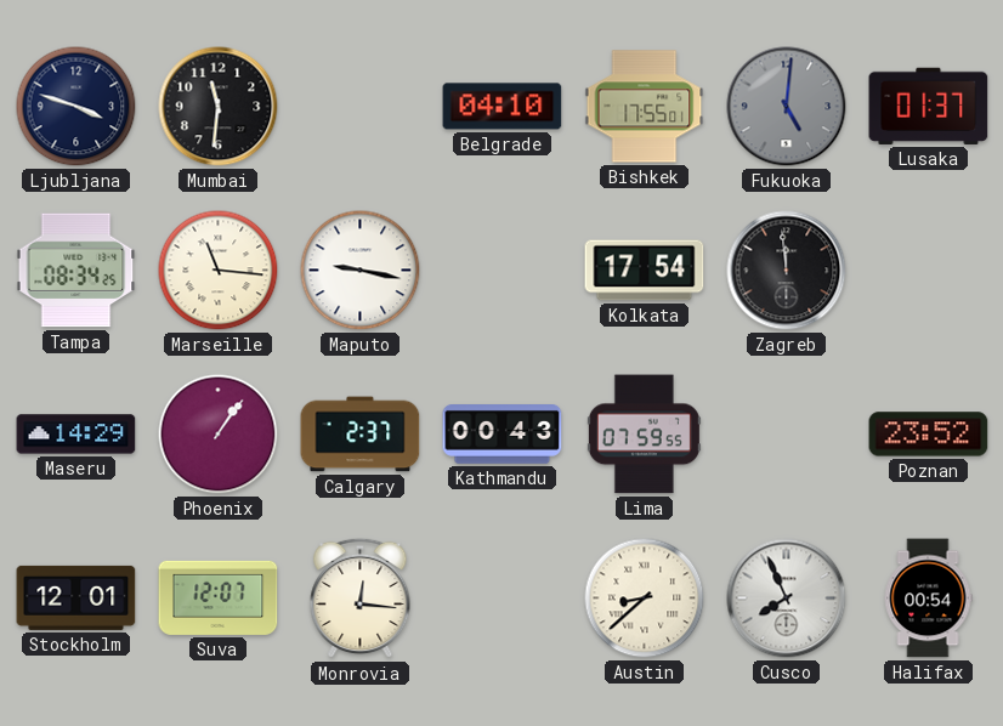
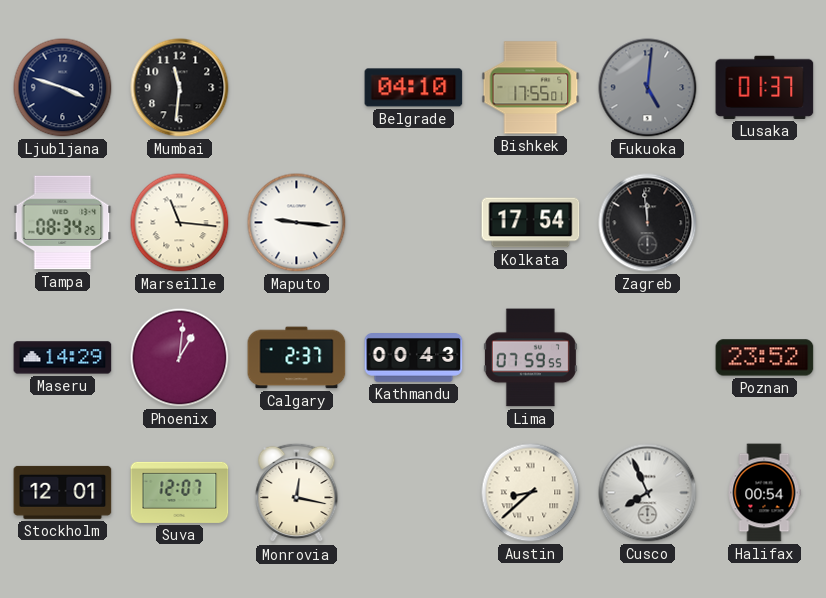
Maputo: 9:17 -> 9:16 (297, 223)
Phoenix: 1:06 -> 1:01 (180, 358)
Monrovia: 12:16 -> 12:17 (297, 493)
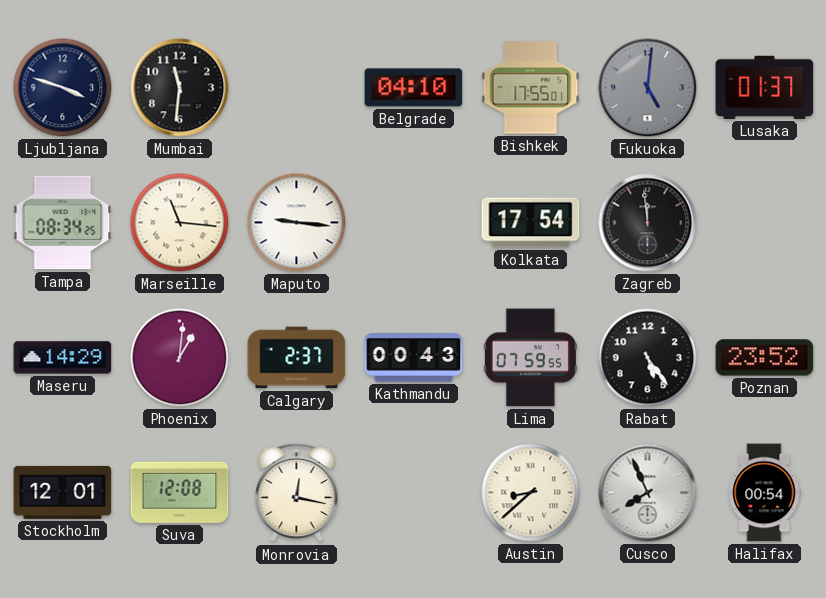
Rabat: none -> 5:24 (648, 358)
Suva: 12:07 -> 12:08 (180, 492)
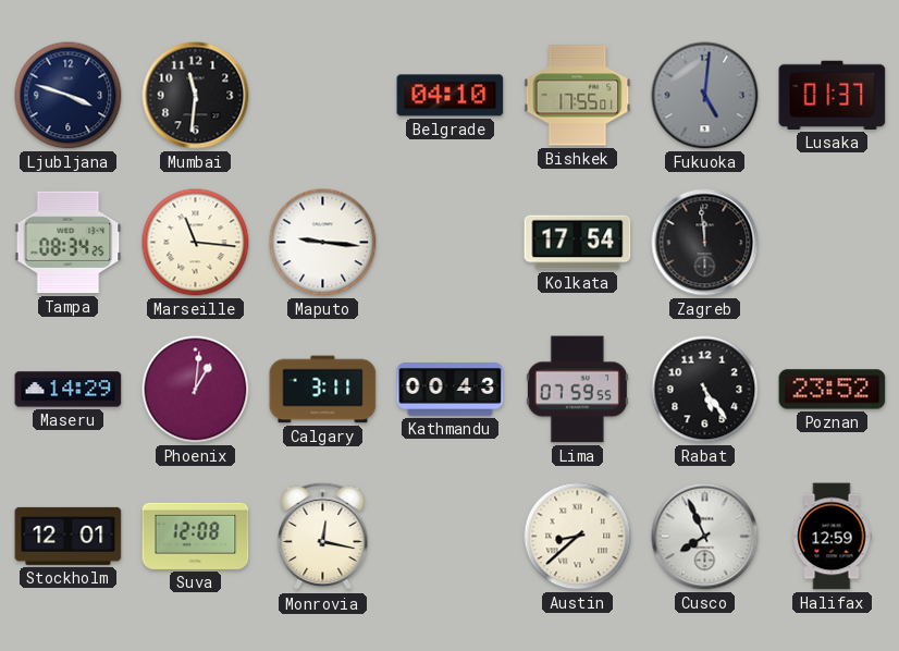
Calgary: 2:37 -> 3:11 (323, 390)
Halifax: 00:54 -> 12:59 (832, 537)
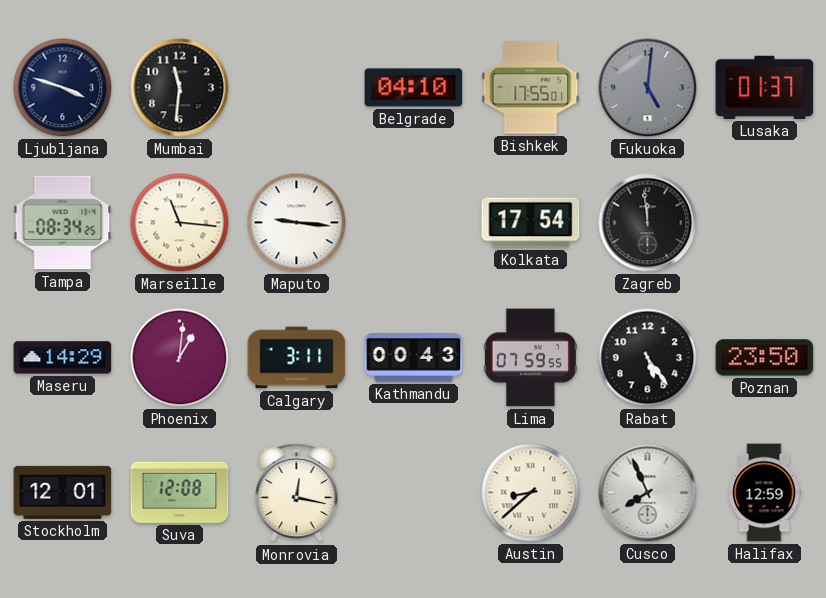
Poznan: 23:52 -> 23:50 (765, 358)
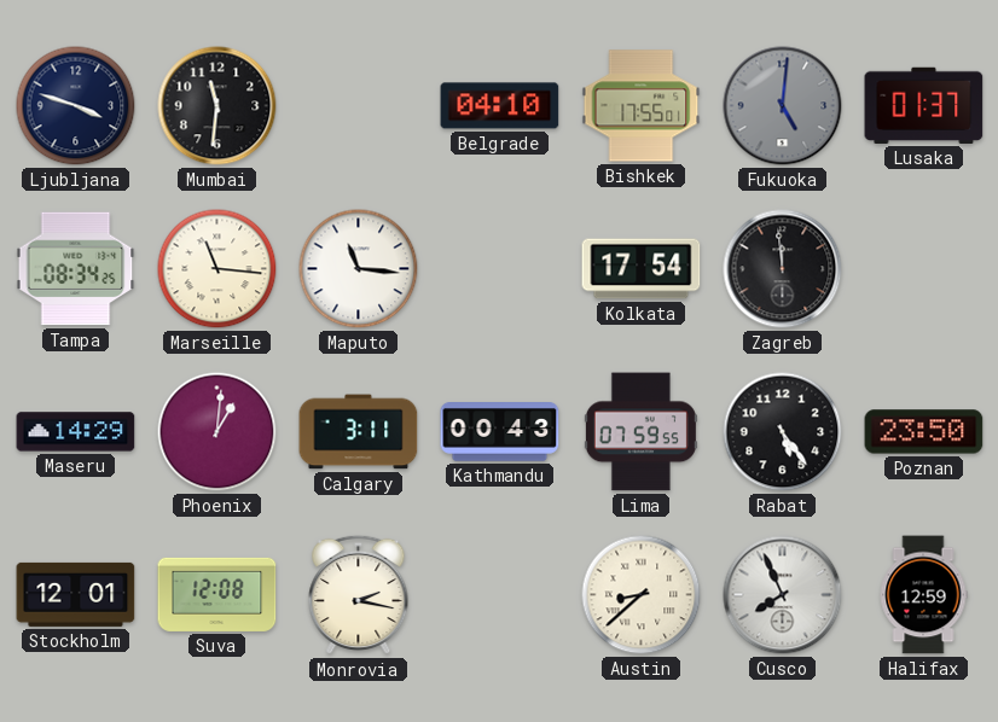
Maputo: 9:16 -> 11:16 (359, 269)
Monrovia: 12:17 -> 2:17 (359, 595)
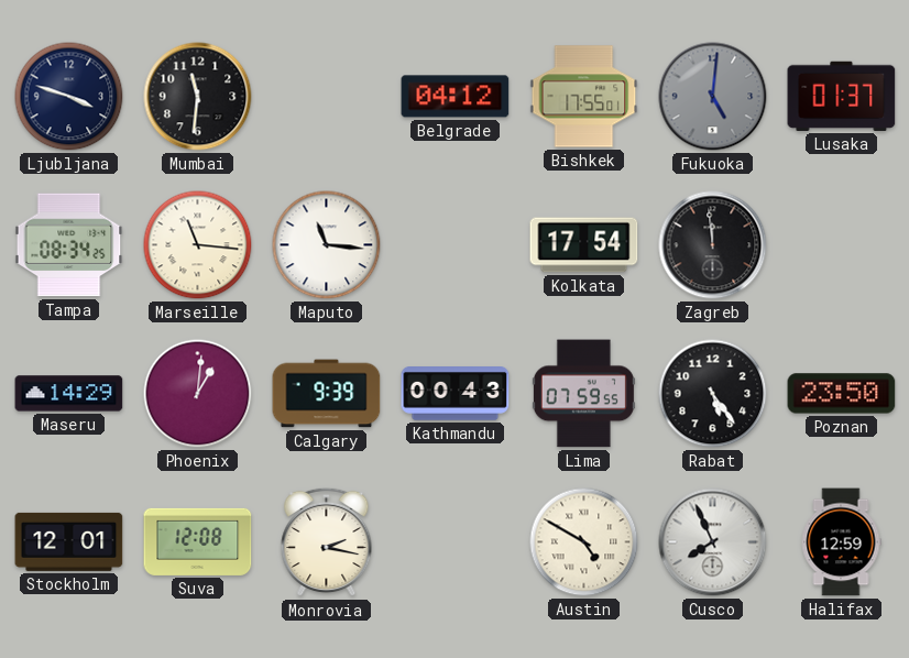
Belgrade: 04:10 -> 04:12 (456, 97)
Calgary: 3:11 -> 9:39 (327, 394)
Austin: 8:38 -> 4:50 (584, 542)
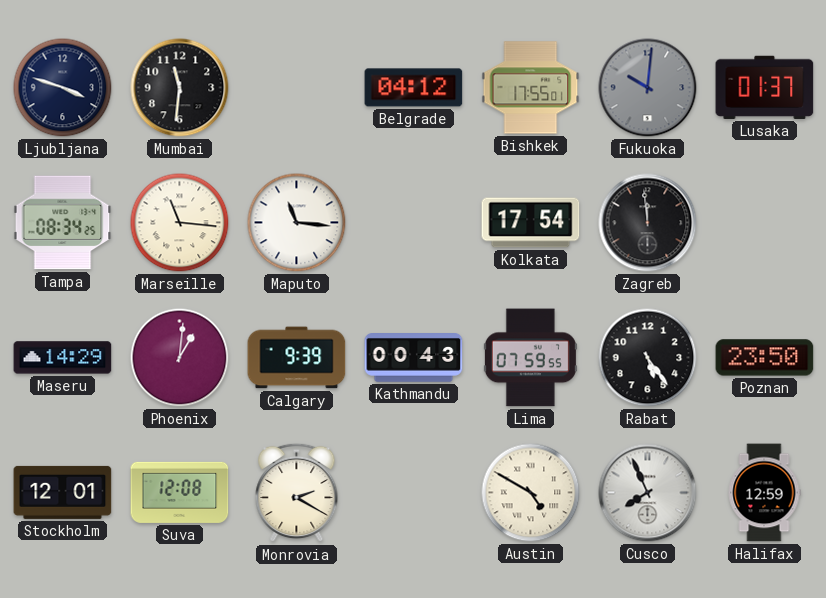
Fukuoka: 5:01 -> 10:01 (648, 88)
Monrovia: 2:17 -> 2:20 (297, 493)
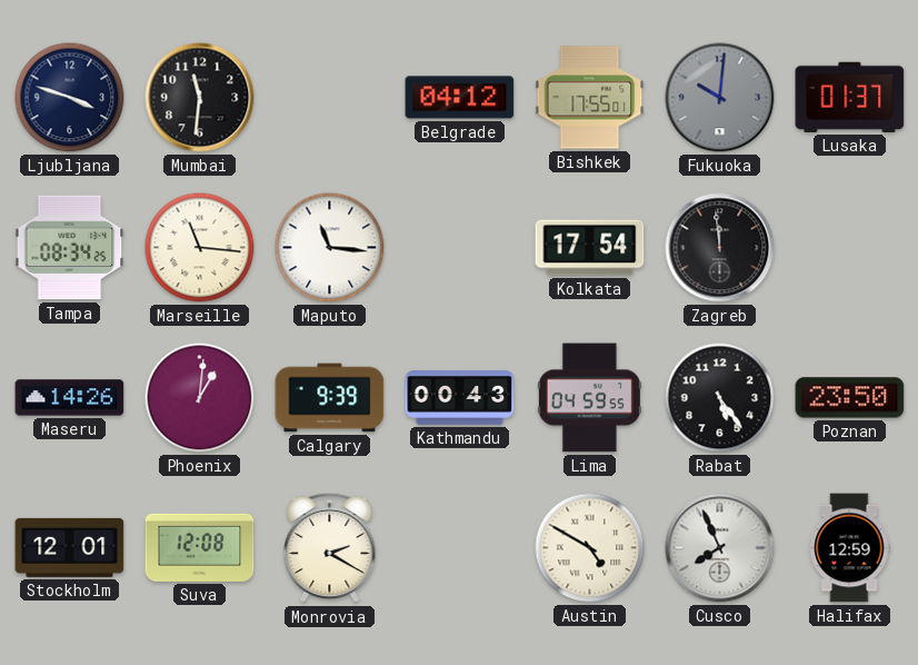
Maseru: 14:29 -> 14:26 (70, 398)
Lima: 07:59 -> 04:59 (589, 398)
